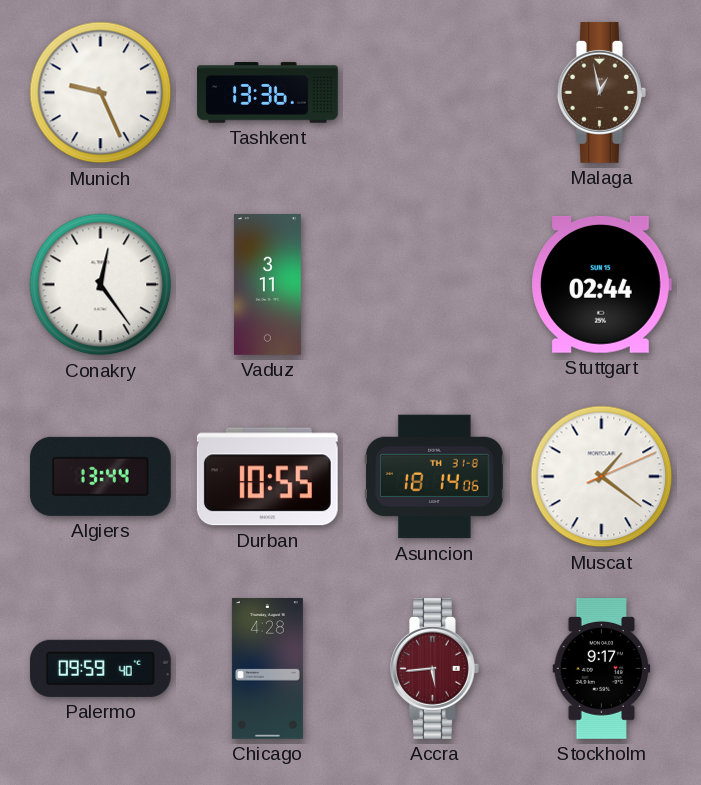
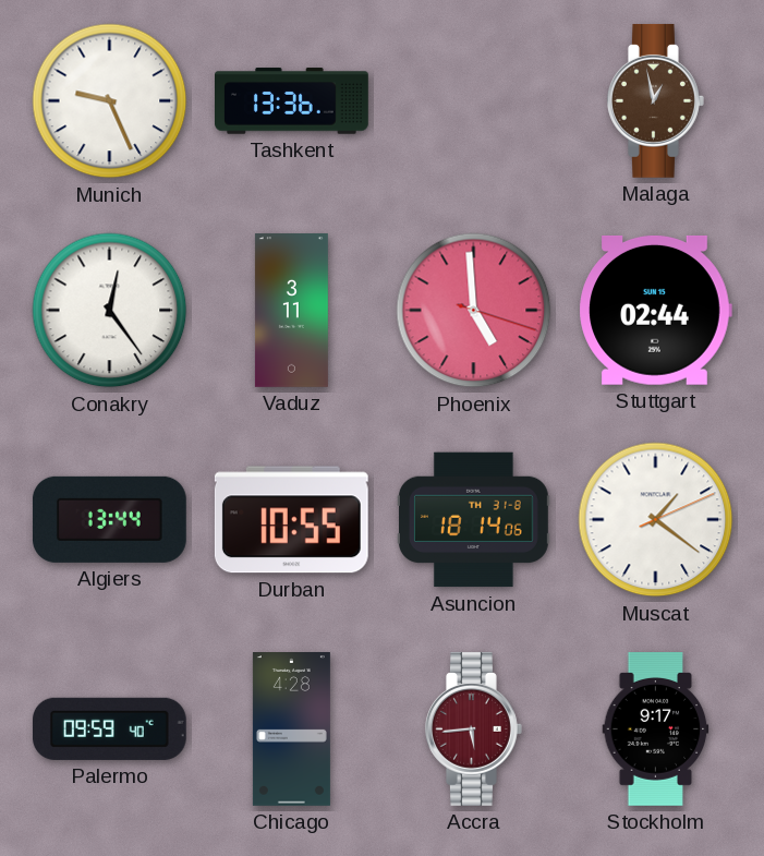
Phoenix: none -> 4:59 (474, 311)
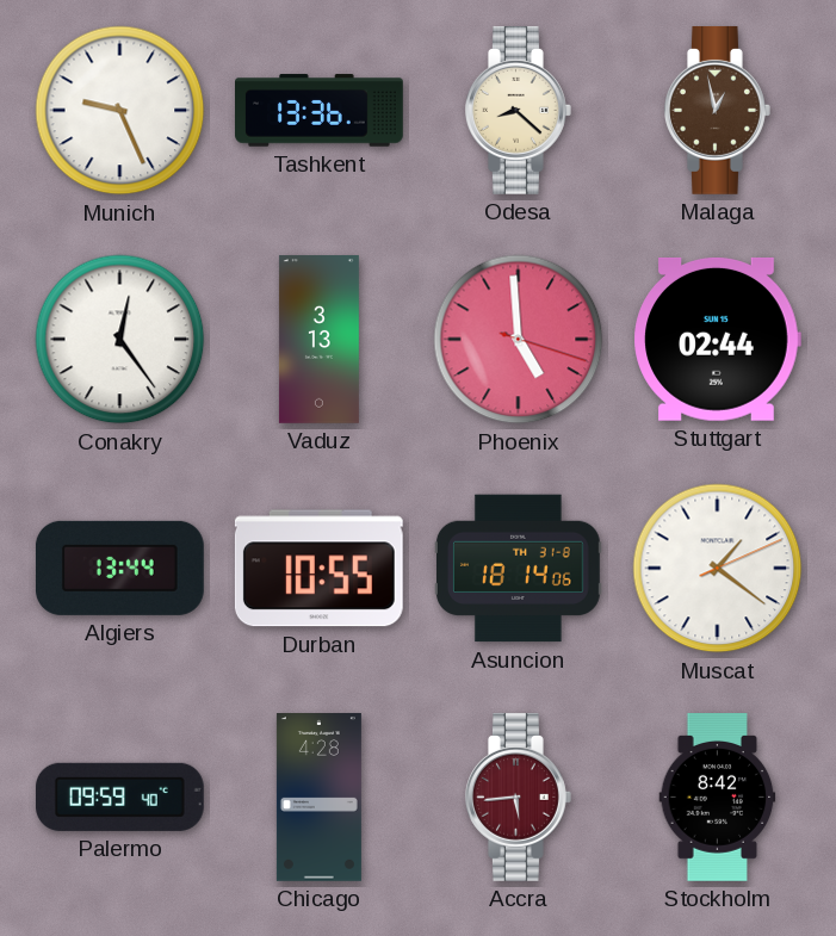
Odesa: none -> 8:22 (519, 110)
Vaduz: 3:11 -> 3:13 (318, 340)
Stockholm: 9:17 -> 8:42 (718, 798)
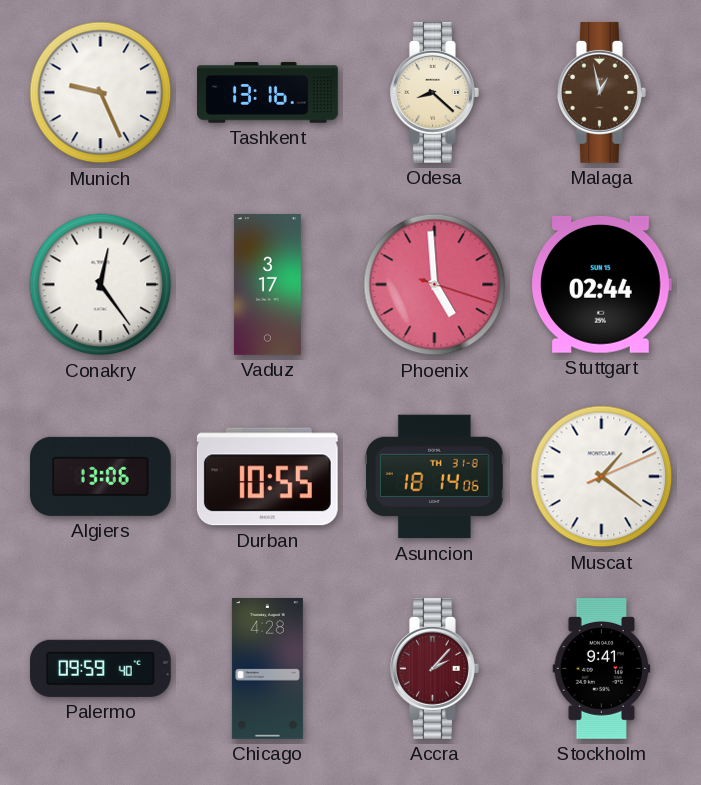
Tashkent: 13:36 -> 13:16 (268, 93)
Vaduz: 3:13 -> 3:17 (267, 285)
Algiers: 13:44 -> 13:06 (100, 476)
Accra: 5:44 -> 2:07 (435, 668)
Stockholm: 8:42 -> 9:41 (602, 669)
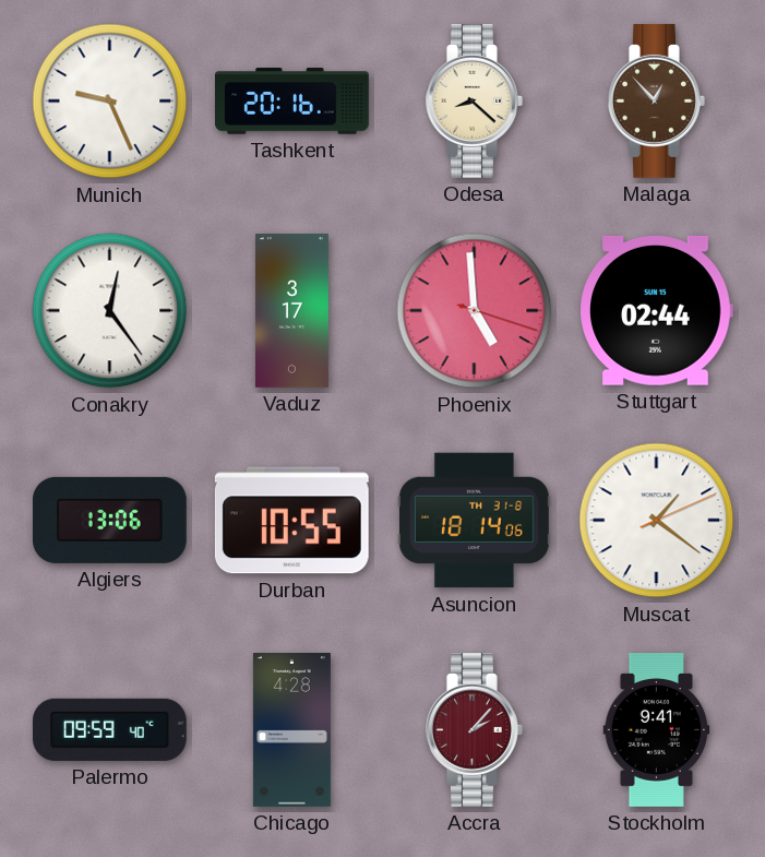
Tashkent: 13:16 -> 20:16 (292, 102)
Malaga: 12:58 -> 12:53 (657, 100)
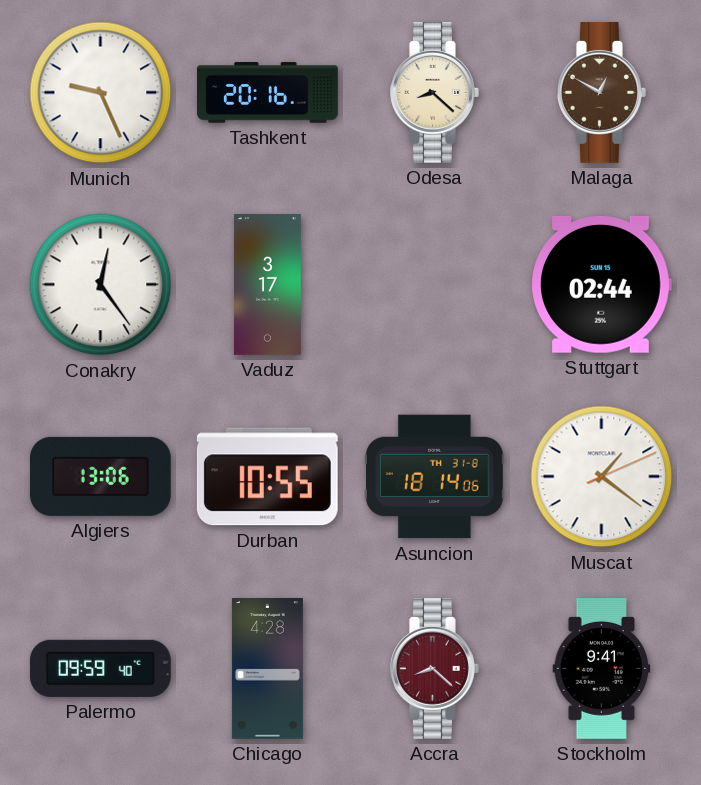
Malaga: 12:53 -> 12:50 (602, 92)
Phoenix: 4:59 -> none (475, 311)
Accra: 2:07 -> 8:22 (435, 668)
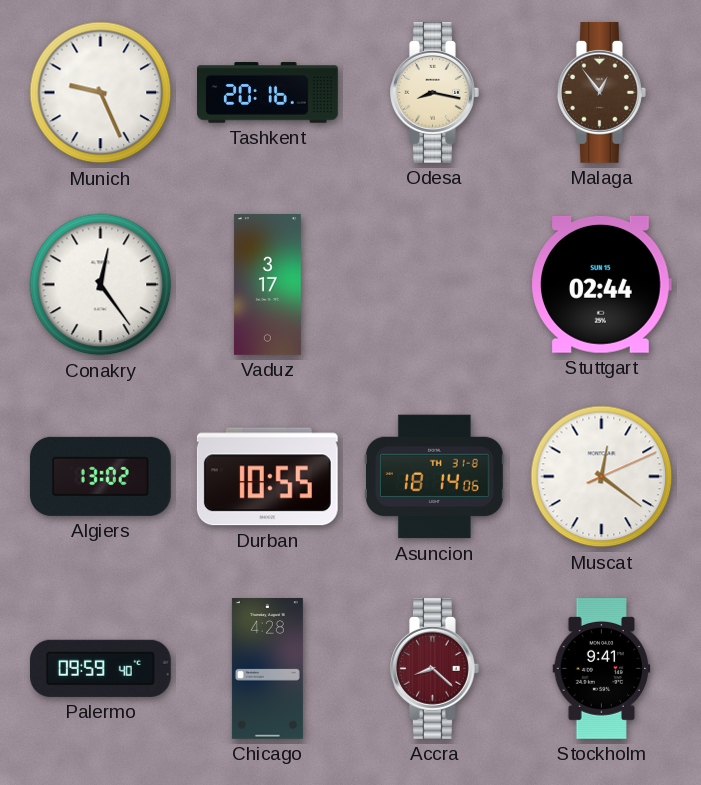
Odesa: 8:22 -> 8:17 (435, 92)
Malaga: 12:50 -> 12:54 (602, 92)
Algiers: 13:06 -> 13:02 (100, 476)
Muscat: 1:21 -> 12:21 (602, 477)
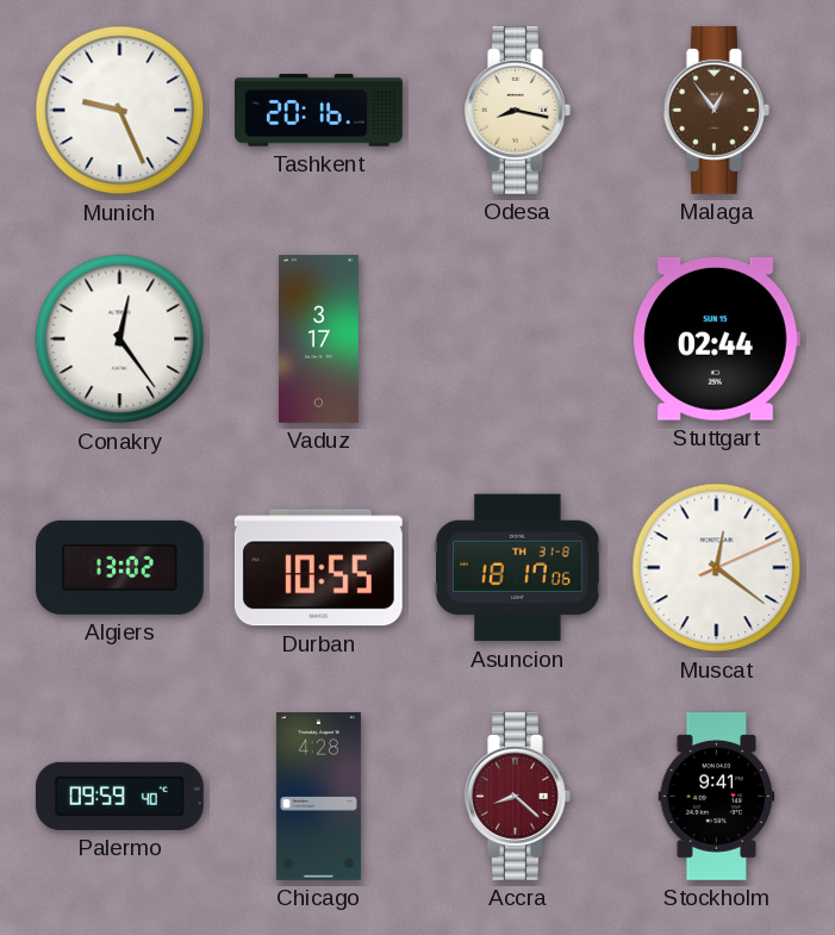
Asuncion: 18:14 -> 18:17 (518, 568)
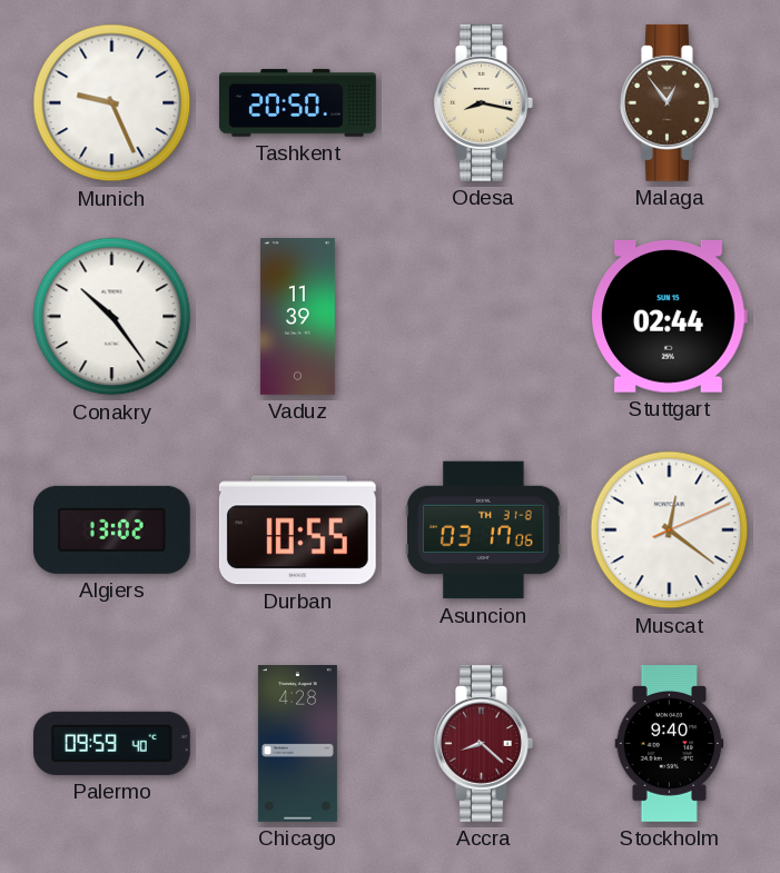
Tashkent: 20:16 -> 20:50 (298, 103)
Conakry: 12:24 -> 10:24 (112, 317)
Vaduz: 3:17 -> 11:39 (297, 317)
Asuncion: 18:17 -> 03:17 (484, 530)
Stockholm: 9:41 -> 9:40 (670, 744)
